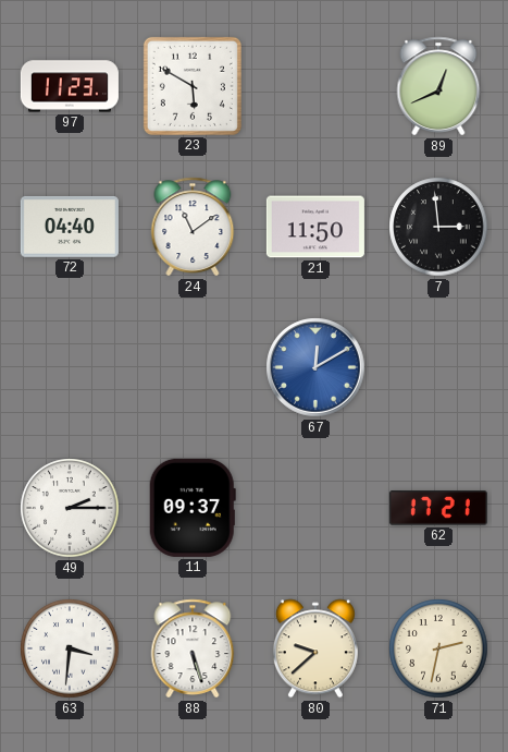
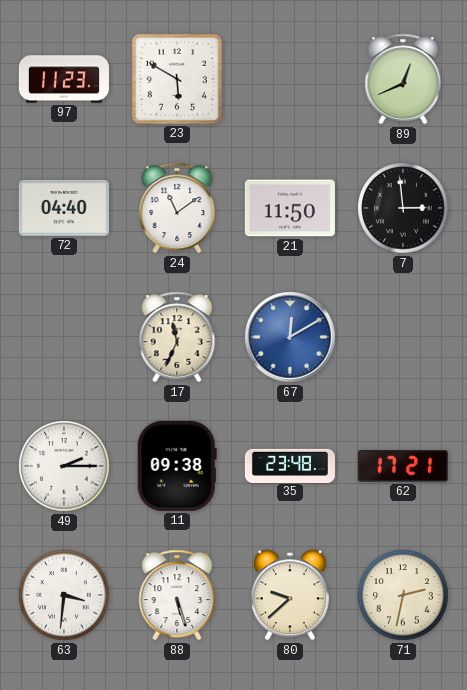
17: none -> 11:34 (177, 337)
11: 09:37 -> 09:38 (177, 466)
35: none -> 23:48 (290, 465)
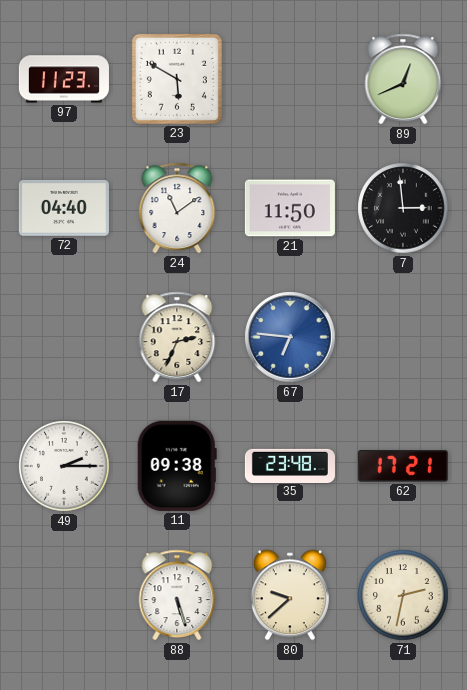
17: 11:34 -> 2:34 (177, 337)
67: 12:10 -> 6:46 (290, 337)
63: 3:31 -> none (64, 595)
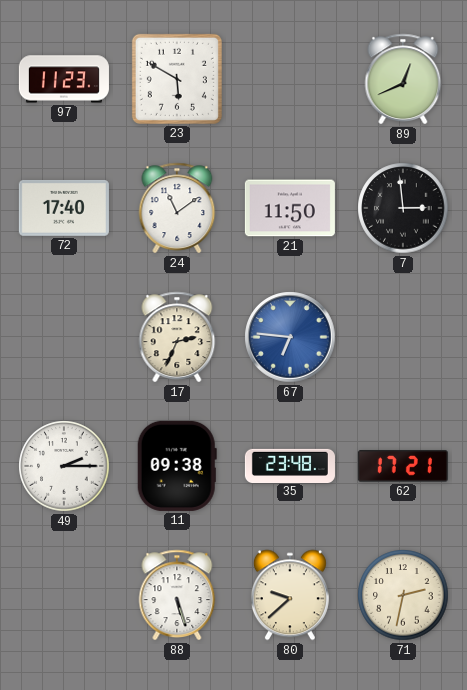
72: 04:40 -> 17:40 (64, 208)
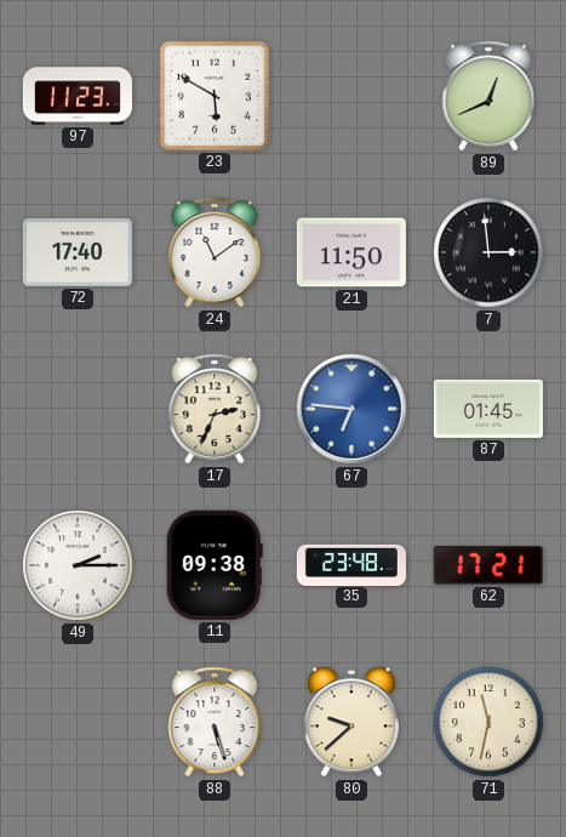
87: none -> 01:45 (488, 409)
71: 2:32 -> 11:32 (488, 722)
